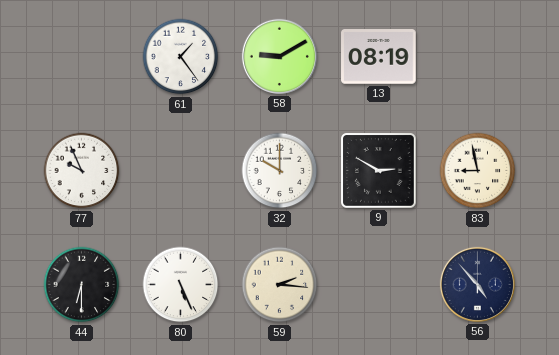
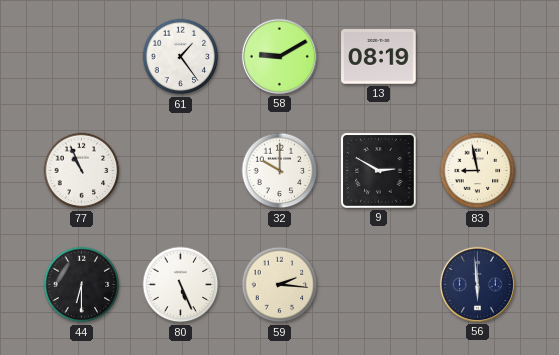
77: 9:56 -> 10:56 (82, 171)
56: 4:53 -> 5:59 (477, 284)
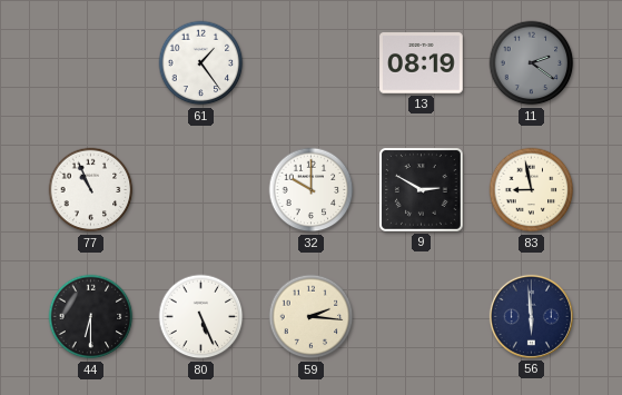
58: 9:10 -> none (279, 56)
11: none -> 2:21 (532, 63)
